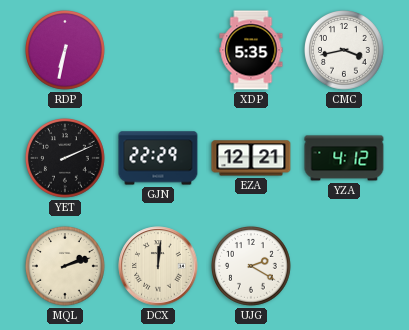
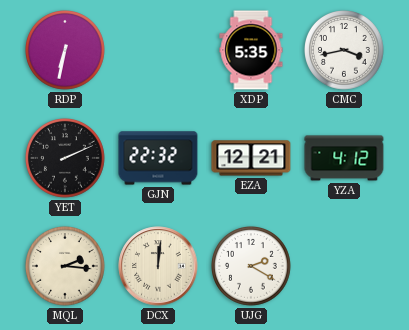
GJN: 22:29 -> 22:32 (158, 158)
MQL: 2:12 -> 2:16 (66, 267)
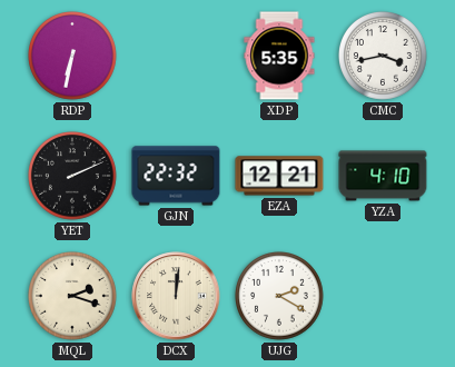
YZA: 4:12 -> 4:10 (383, 176)
MQL: 2:16 -> 2:18 (73, 297)
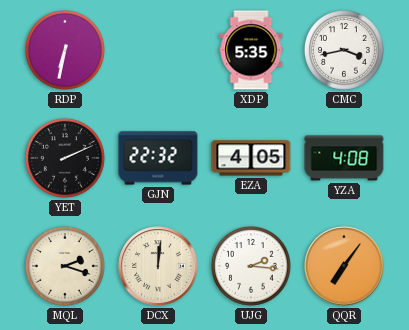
EZA: 12:21 -> 4:05 (251, 158)
YZA: 4:10 -> 4:08 (344, 158)
UJG: 2:20 -> 2:16 (252, 267)
QQR: none -> 7:06 (344, 266)
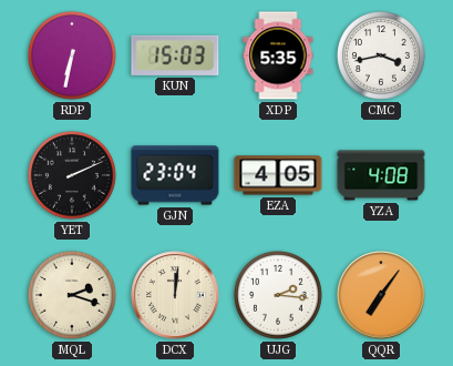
KUN: none -> 15:03 (175, 55)
GJN: 22:32 -> 23:04 (175, 175)
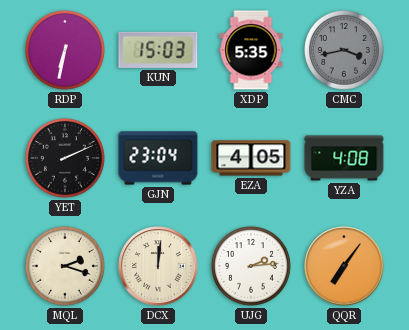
CMC dial: white -> grey (345, 51)
UJG: 2:16 -> 2:14 (252, 267)
